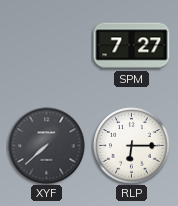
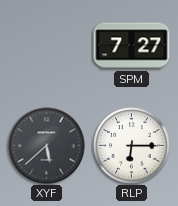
XYF: 7:38 -> 5:38 (47, 146)
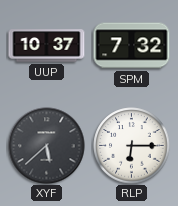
UUP: none -> 10:37 (47, 46)
SPM: 7:27 -> 7:32 (132, 46)
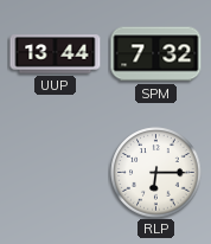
UUP: 10:37 -> 13:44 (56, 54)
XYF: 5:38 -> none (47, 146)
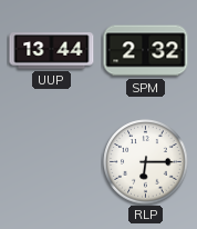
SPM: 7:32 -> 2:32 (146, 51)
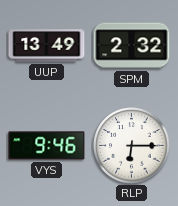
UUP: 13:44 -> 13:49 (47, 46)
VYS: none -> 9:46 (47, 146)
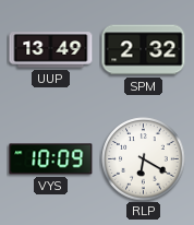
VYS: 9:46 -> 10:09 (51, 159)
RLP: 6:15 -> 6:20 (144, 159)
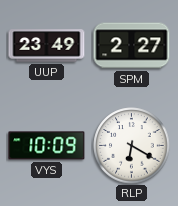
UUP: 13:49 -> 23:49 (47, 46)
SPM: 2:32 -> 2:27 (132, 46)
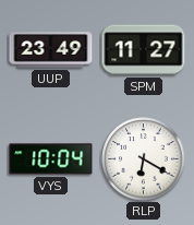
SPM: 2:27 -> 11:27 (144, 50)
VYS: 10:09 -> 10:04 (51, 159)
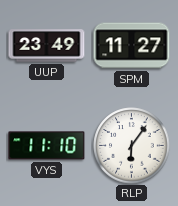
VYS: 10:04 -> 11:10 (47, 146)
RLP: 6:20 -> 6:06 (132, 146)
